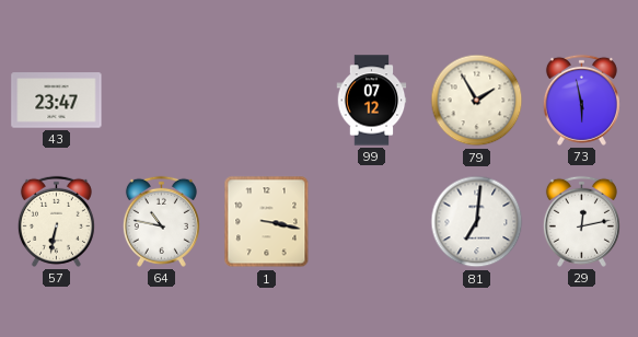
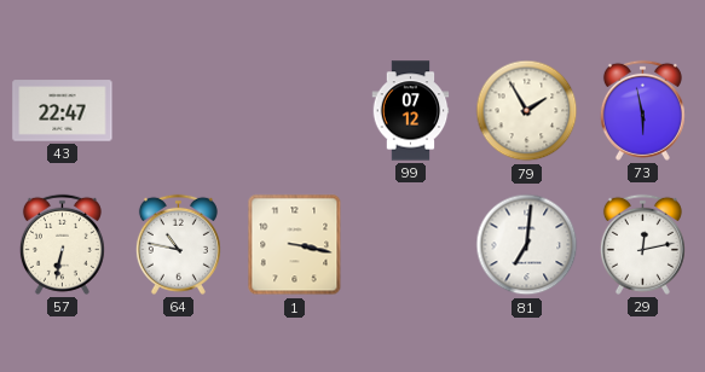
43: 23:47 -> 22:47 (63, 111)
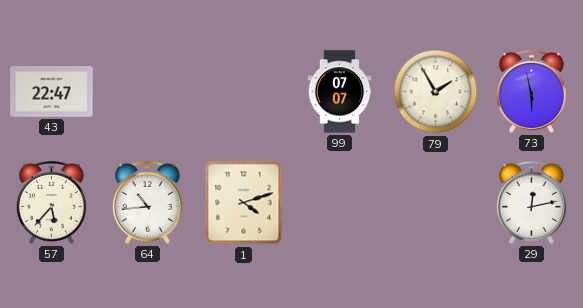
99: 07:12 -> 07:07 (340, 92)
57: 6:32 -> 5:37 (51, 202)
64: 10:47 -> 10:44 (147, 202)
1: 3:17 -> 4:12 (244, 203)
81: 7:01 -> none (527, 245)
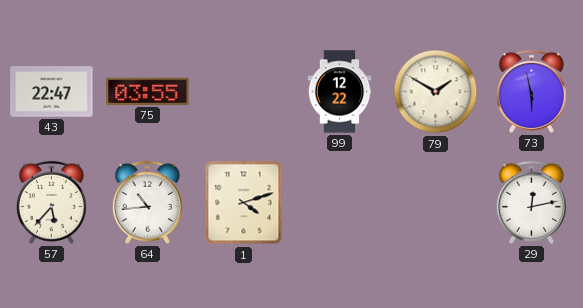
75: none -> 03:55 (148, 91)
99: 07:07 -> 12:22 (340, 92)
79: 1:55 -> 1:50 (436, 92)
